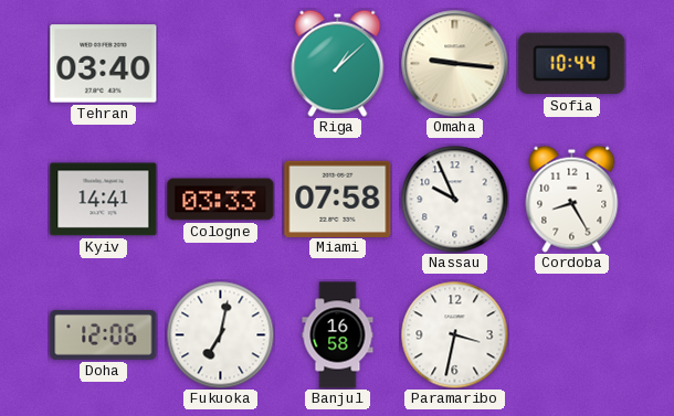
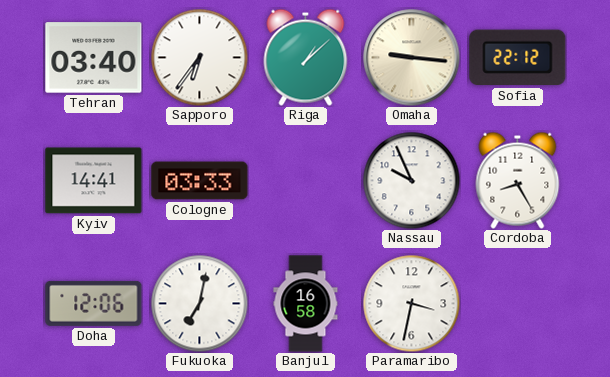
Sapporo: none -> 6:36 (199, 57)
Sofia: 10:44 -> 22:12 (518, 58)
Miami: 07:58 -> none (338, 199)
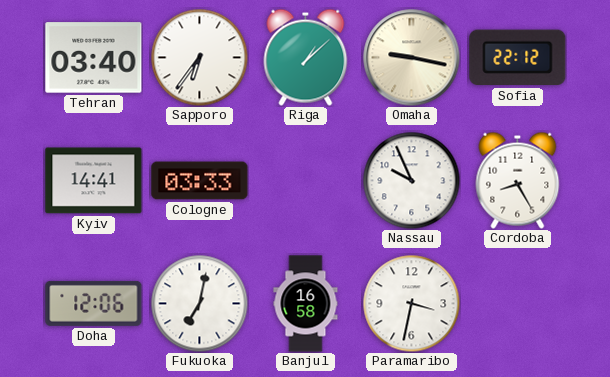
Omaha: 9:16 -> 9:17 (412, 58)
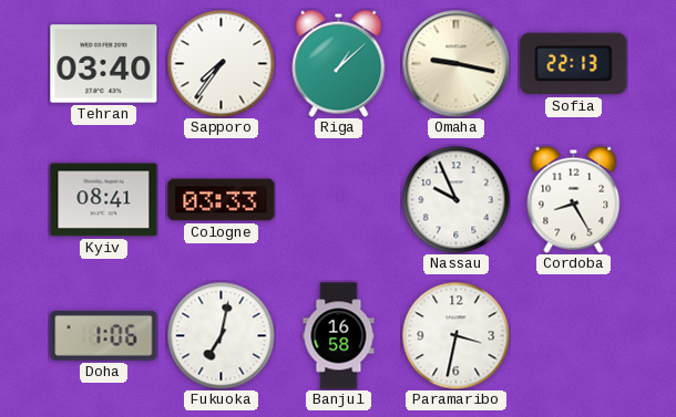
Sapporo: 6:36 -> 7:36 (221, 63)
Sofia: 22:12 -> 22:13 (574, 64)
Kyiv: 14:41 -> 08:41 (104, 200)
Doha: 12:06 -> 1:06 (104, 335)
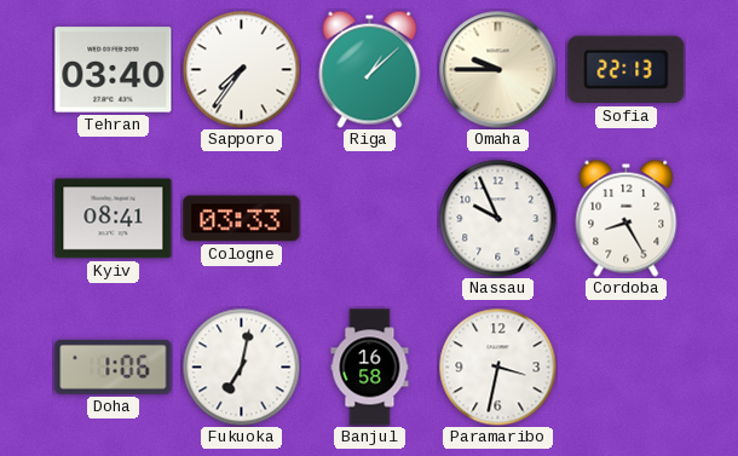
Omaha: 9:17 -> 9:45 (498, 70)
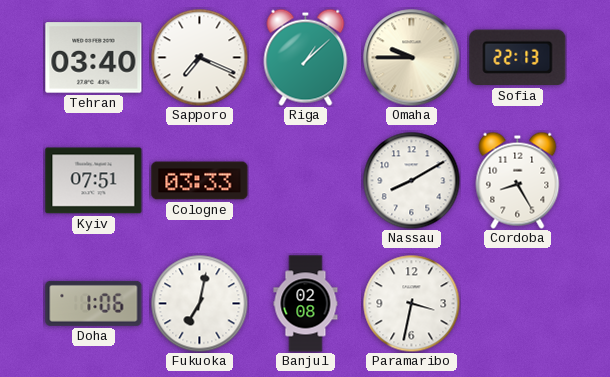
Sapporo: 7:36 -> 7:19 (199, 57)
Kyiv: 08:41 -> 07:51 (94, 181)
Nassau: 9:56 -> 8:10 (411, 180)
Banjul: 16:58 -> 02:08 (306, 304)
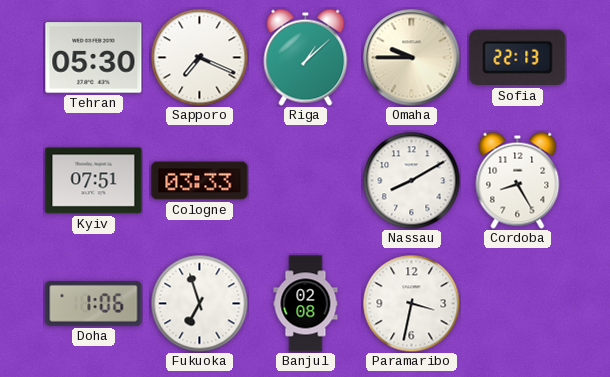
Tehran: 03:40 -> 05:30 (94, 58)
Fukuoka: 7:02 -> 6:57 (199, 303)
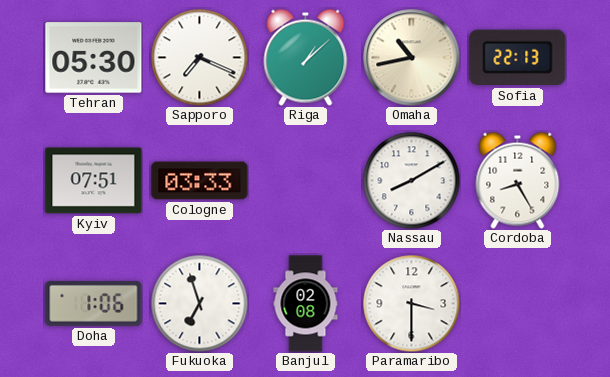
Omaha: 9:45 -> 10:43 (412, 58)
Paramaribo: 3:32 -> 3:30 (411, 303)
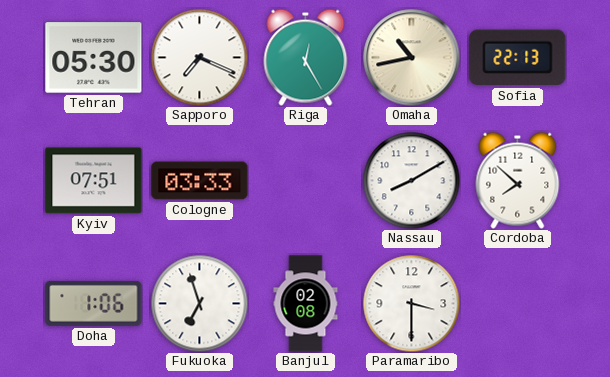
Riga: 1:08 -> 12:25 (306, 57)
Cordoba: 8:25 -> 7:52 (518, 180)
